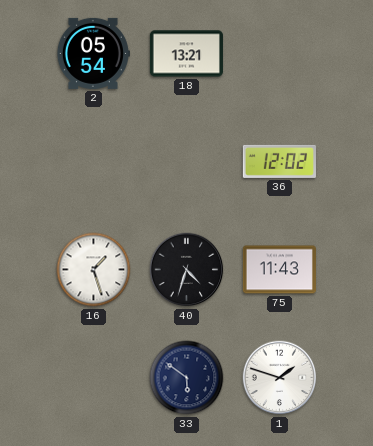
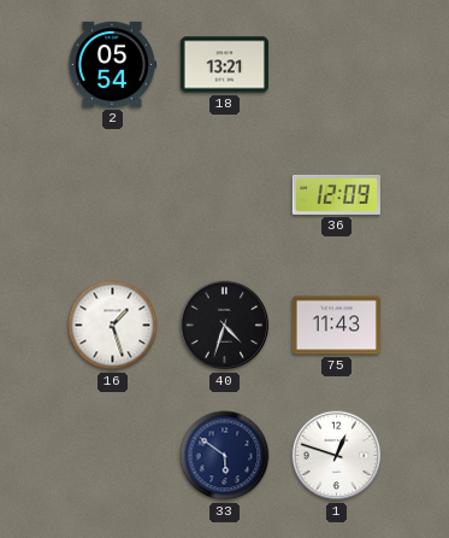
36: 12:02 -> 12:09 (336, 194)
1: 1:48 -> 12:48 (337, 456)
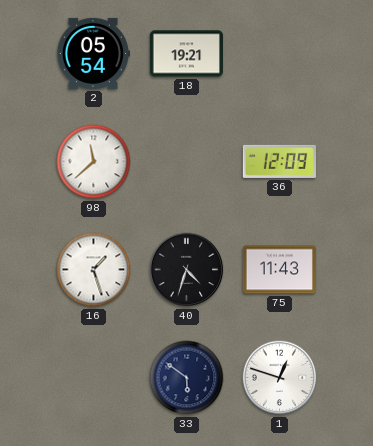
18: 13:21 -> 19:21 (186, 54)
98: none -> 11:38 (94, 162)
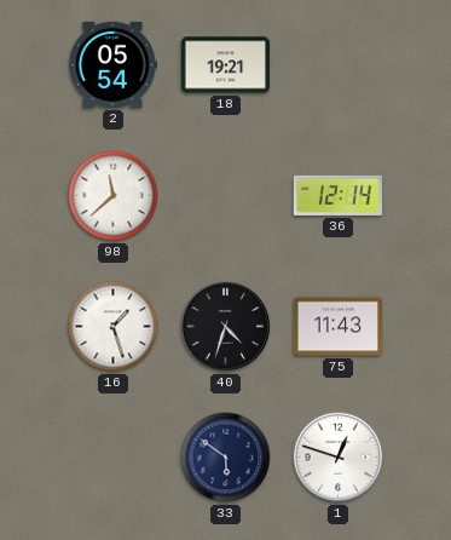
36: 12:09 -> 12:14 (337, 195)
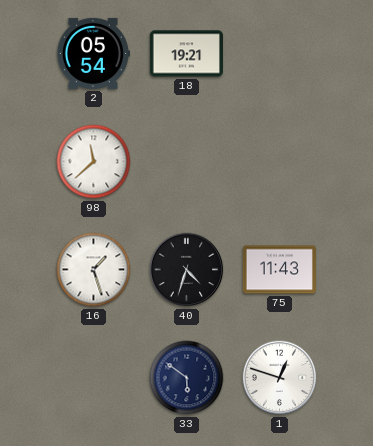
36: 12:14 -> none (337, 195)
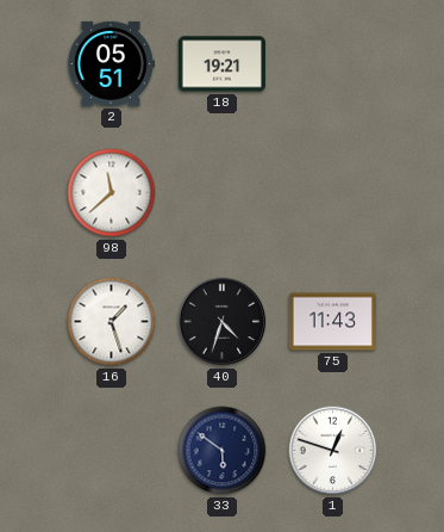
2: 05:54 -> 05:51 (111, 63)
